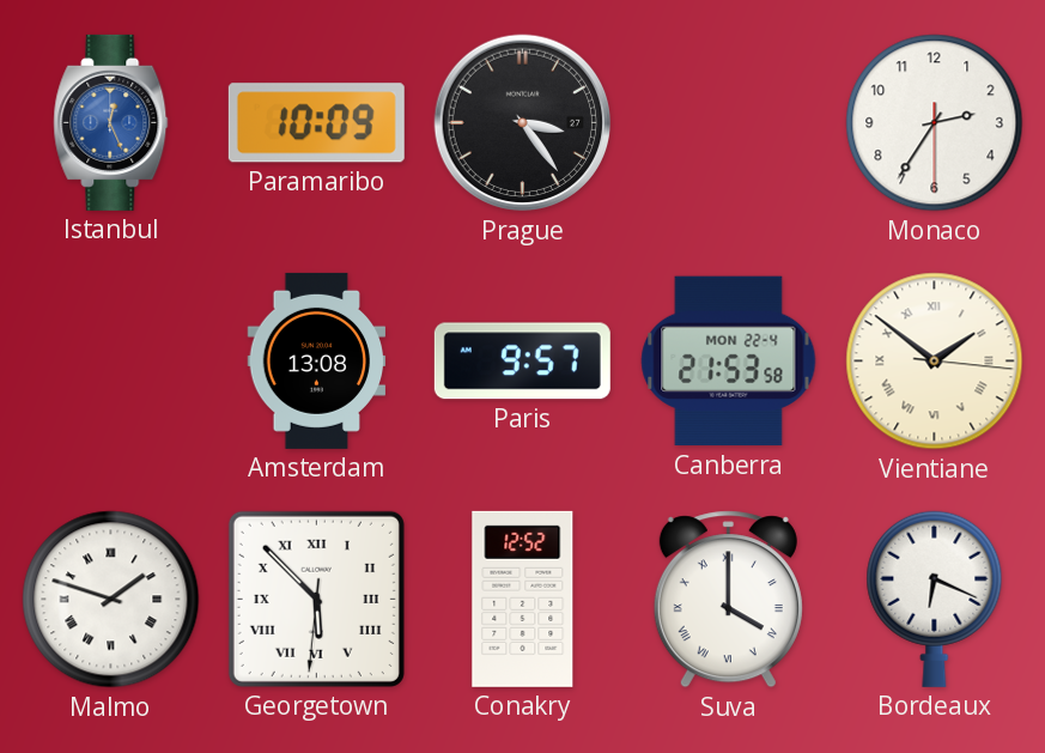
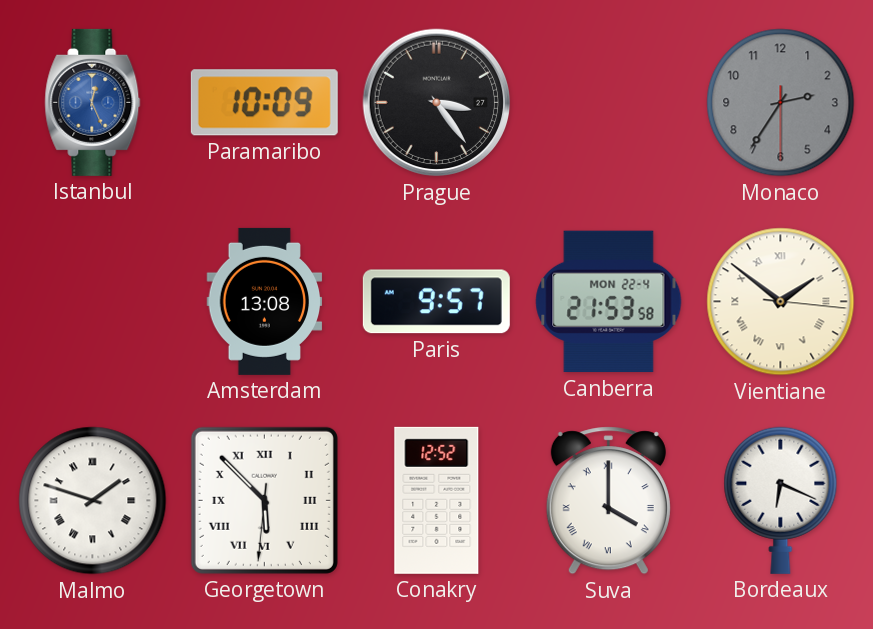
Monaco dial: white -> grey (781, 103)
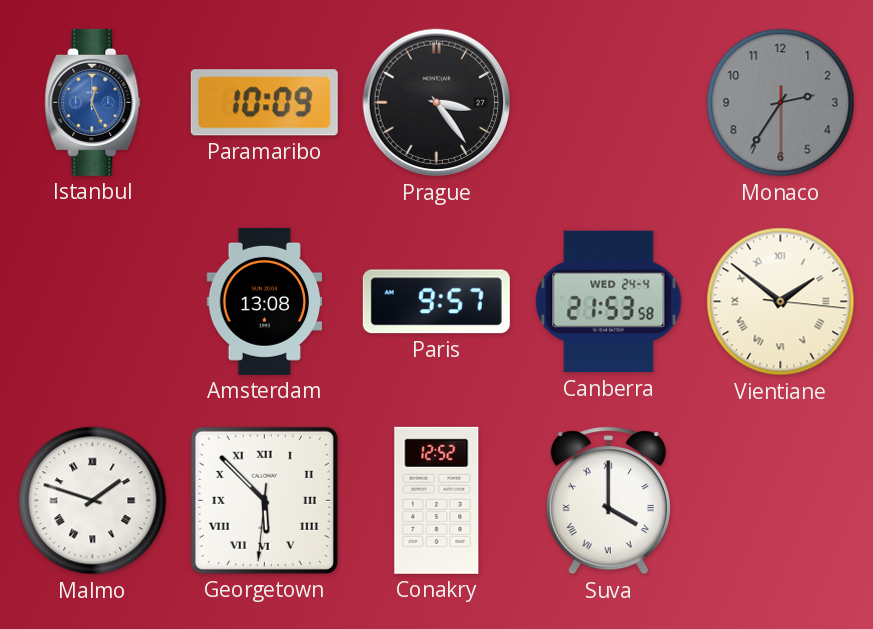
Canberra date: MON 22-4 -> WED 24-4 (609, 302)
Bordeaux: 6:19 -> none (781, 500)
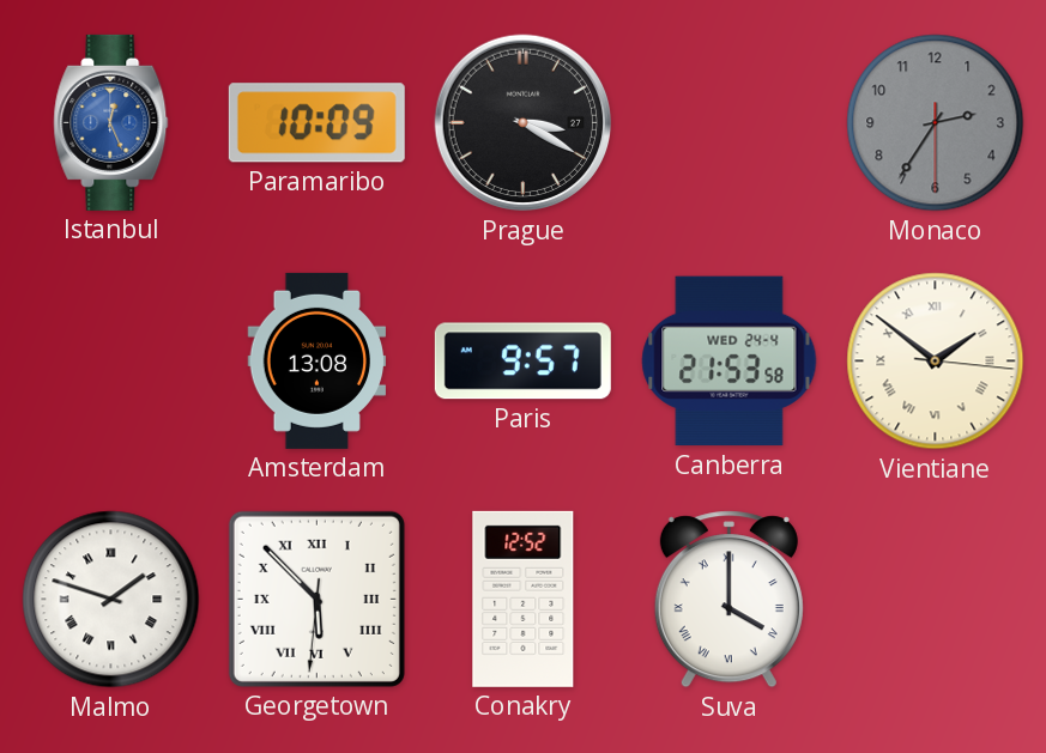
Prague: 3:24 -> 3:20 (524, 123)
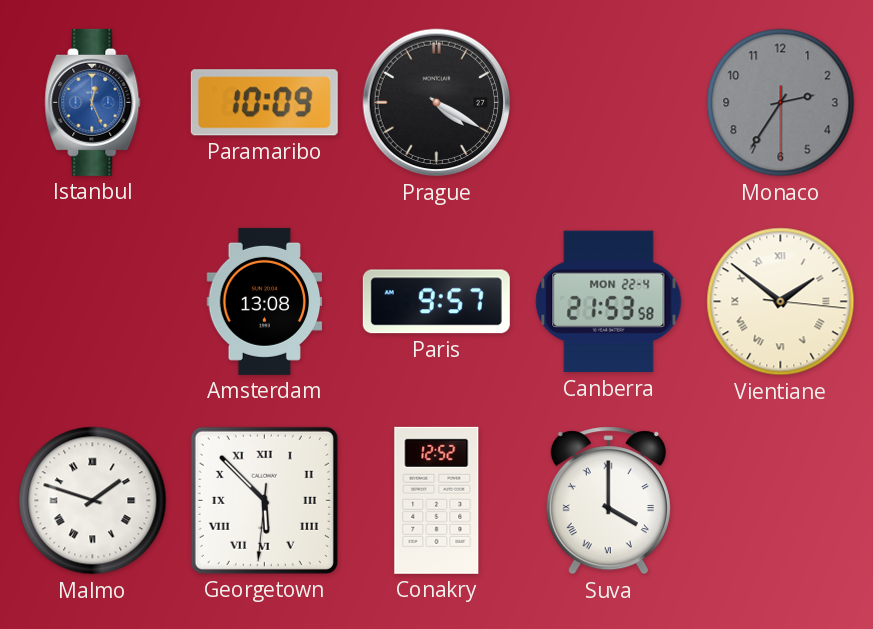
Prague: 3:20 -> 4:20 (437, 103)
Canberra date: WED 24-4 -> MON 22-4 (609, 302)
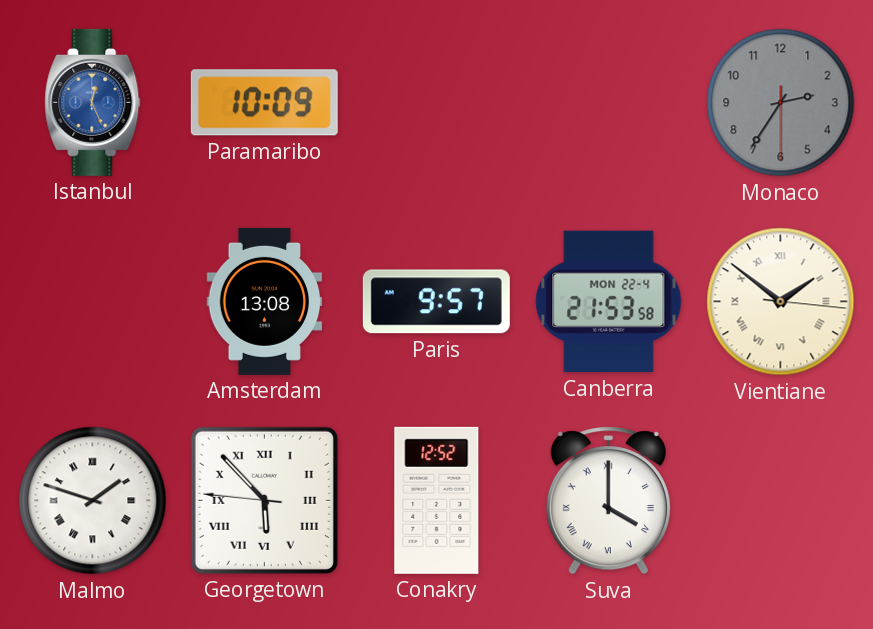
Prague: 4:20 -> none (437, 103)
Georgetown: 5:52:31 -> 5:52:46 (264, 500)
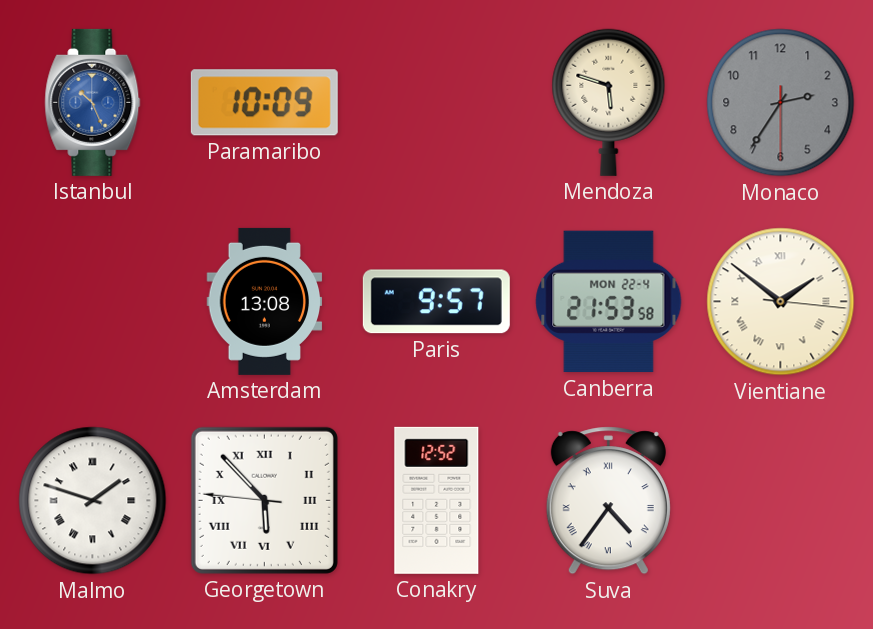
Istanbul: 12:26 -> 10:26 (93, 102)
Mendoza: none -> 5:48 (609, 102)
Suva: 4:00 -> 4:36 (608, 501)
